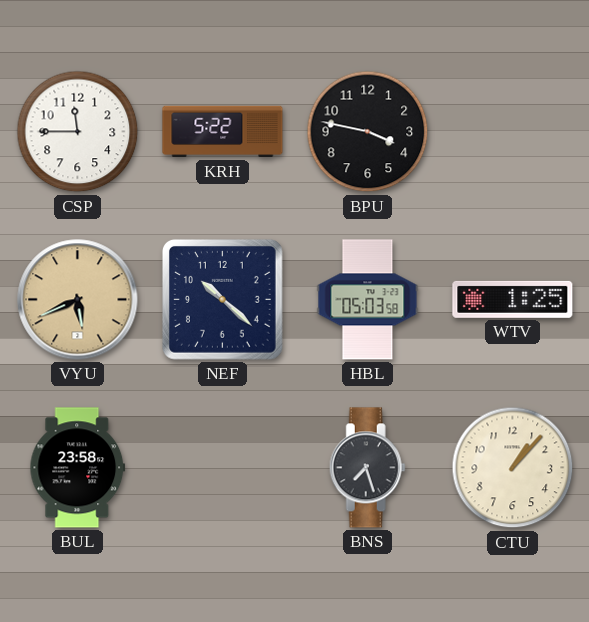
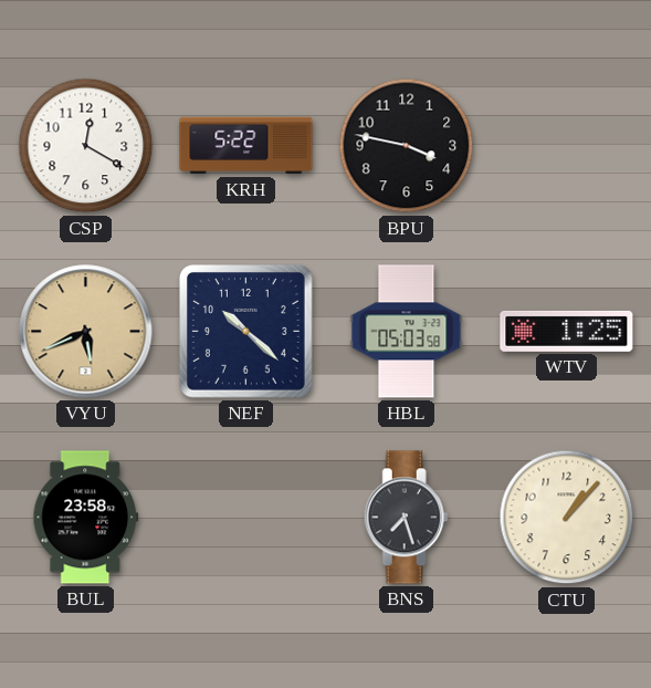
CSP: 11:45 -> 12:20 (86, 146)
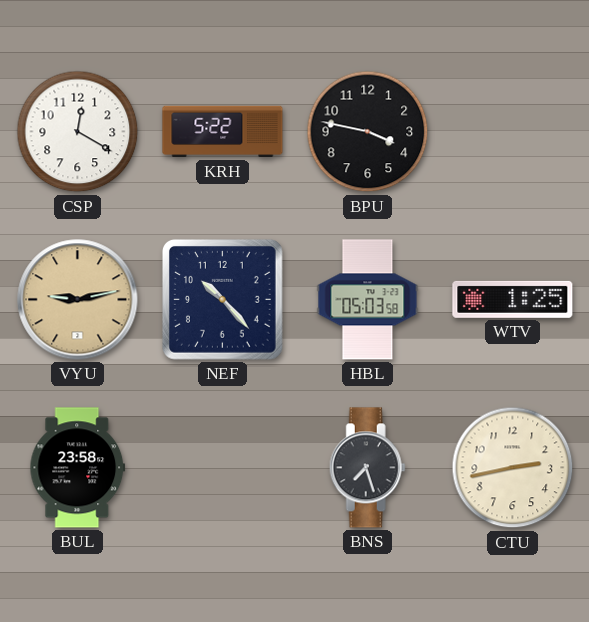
VYU: 5:41 -> 9:13 (78, 300)
NEF: 10:22 -> 10:23 (222, 299)
CTU: 1:07 -> 2:43 (513, 468)
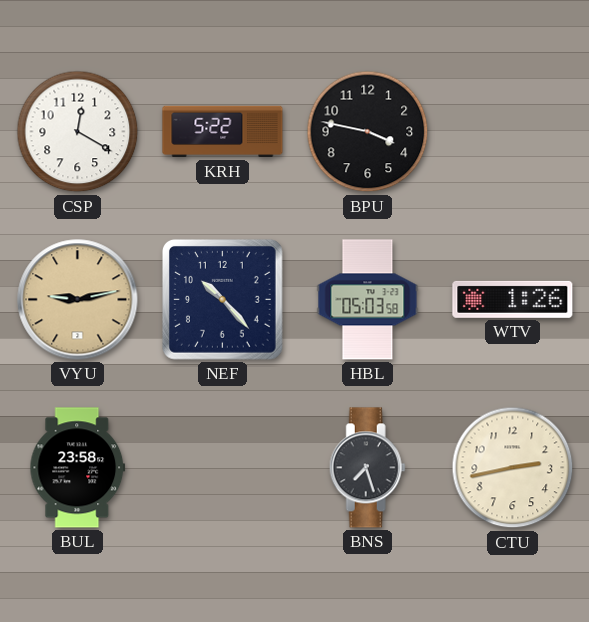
WTV: 1:25 -> 1:26 (513, 299)
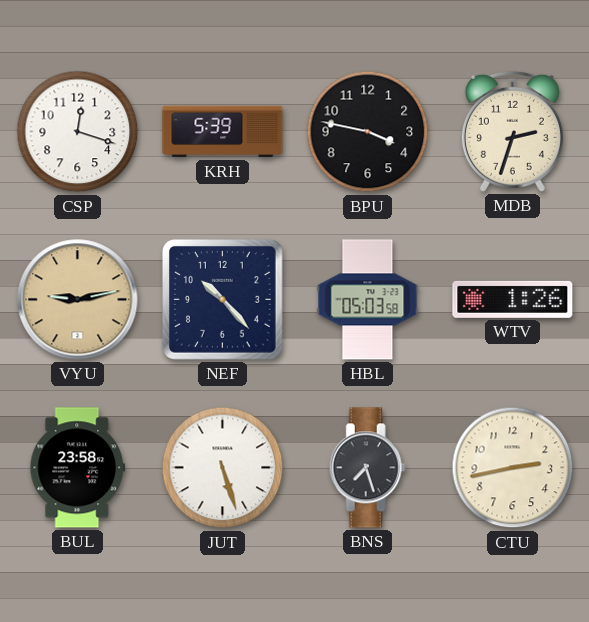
CSP: 12:20 -> 12:18 (78, 132)
KRH: 5:22 -> 5:39 (223, 132)
MDB: none -> 2:33 (512, 131)
JUT: none -> 5:27 (223, 468)
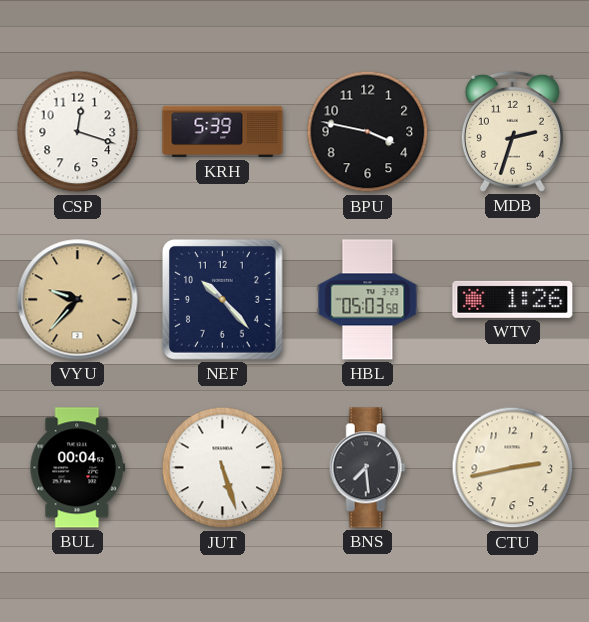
VYU: 9:13 -> 9:37 (78, 300)
BUL: 23:58 -> 00:04 (78, 468)
BNS: 7:27 -> 7:29 (367, 468)
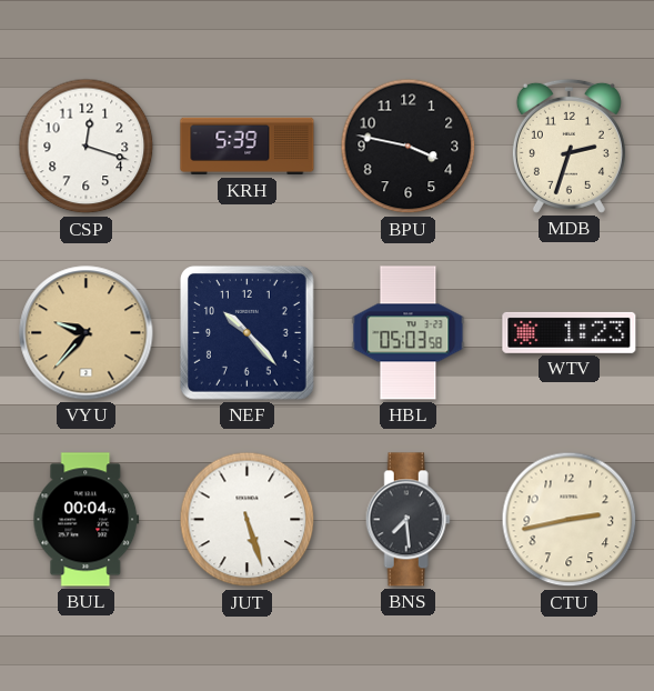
WTV: 1:26 -> 1:23 (570, 332)
